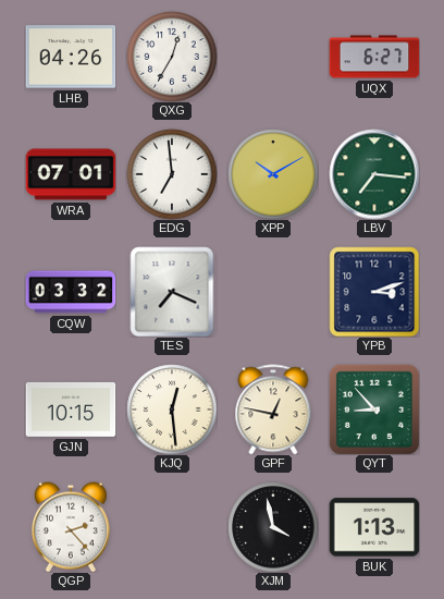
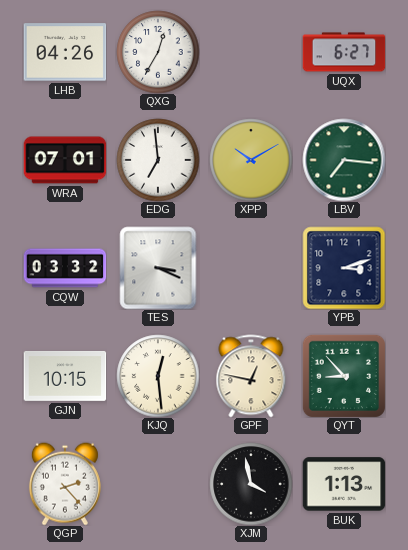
TES: 7:19 -> 3:19 (158, 268)
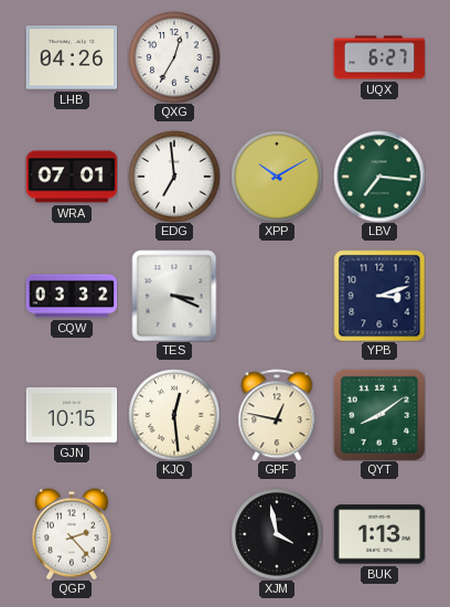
QYT: 8:53 -> 8:09 (379, 415)
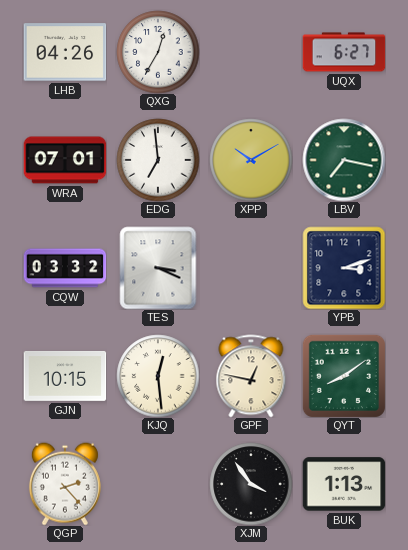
LBV: 7:16 -> 7:17 (344, 160)
XJM: 3:58 -> 3:54 (251, 484)
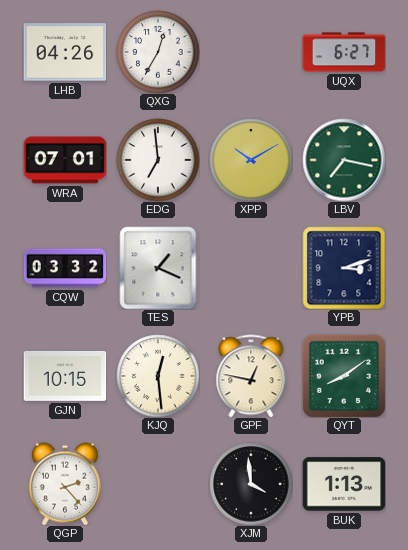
TES: 3:19 -> 1:19 (158, 268)
XJM: 3:54 -> 3:59 (251, 484)
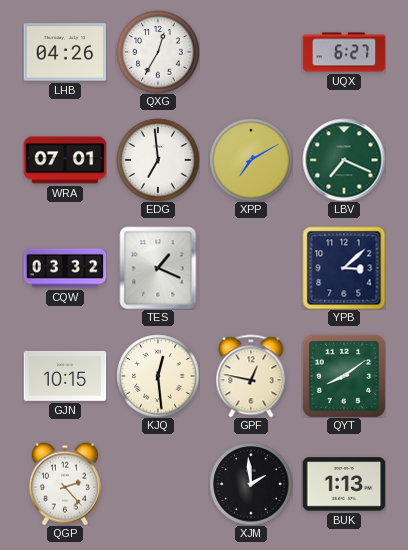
XPP: 10:10 -> 7:10 (251, 160)
LBV: 7:17 -> 7:19 (344, 160)
YPB: 3:12 -> 3:08 (344, 268)
XJM: 3:59 -> 1:59 (251, 484)
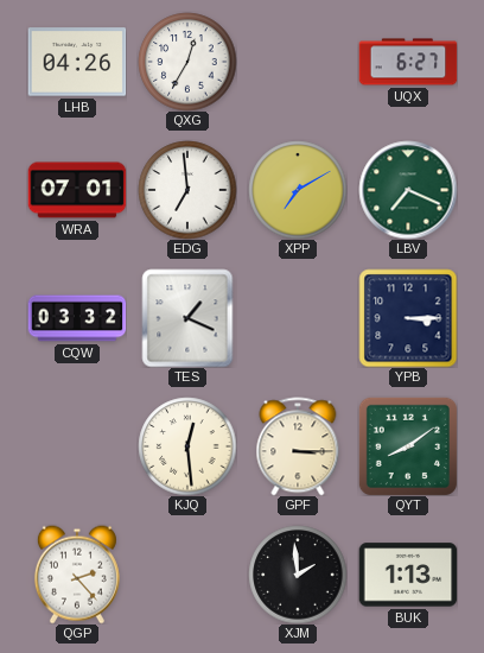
YPB: 3:08 -> 3:15 (408, 318)
GJN: 10:15 -> none (65, 376)
GPF: 12:47 -> 3:15 (298, 446)
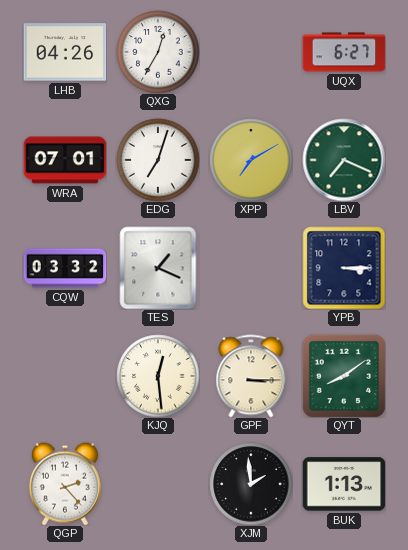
EDG: 6:59 -> 7:03 (158, 160)
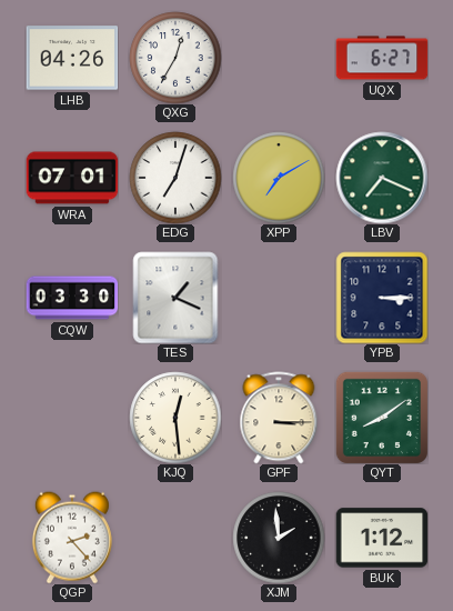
CQW: 03:32 -> 03:30 (72, 298)
BUK: 1:13 -> 1:12 (382, 538)
